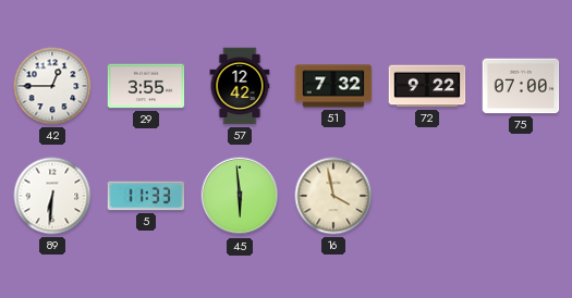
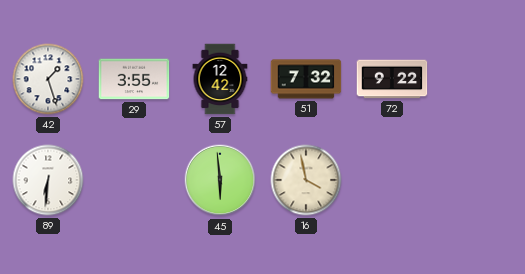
42: 12:45 -> 1:27 (48, 79)
75: 07:00 -> none (521, 86)
5: 11:33 -> none (146, 196)
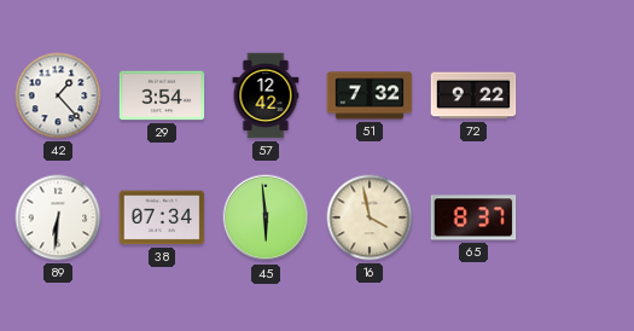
42: 1:27 -> 1:23 (58, 95)
29: 3:55 -> 3:54 (162, 95)
38: none -> 07:34 (162, 217)
65: none -> 8:37 (473, 217)
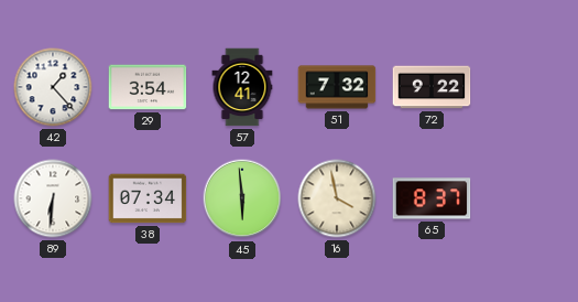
57: 12:42 -> 12:41 (242, 87)
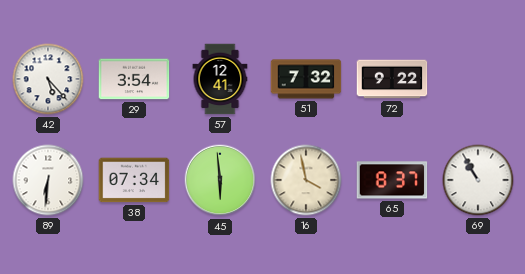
42: 1:23 -> 5:23 (48, 79)
69: none -> 10:55 (478, 180)
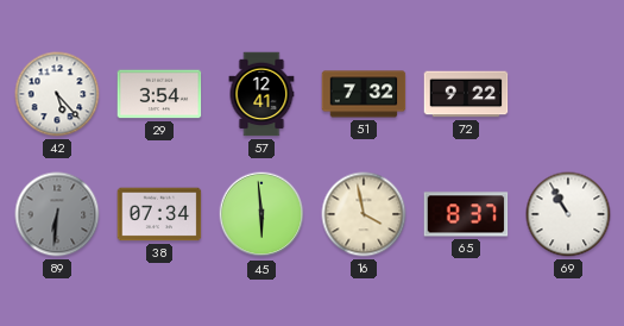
89 dial: white -> grey (57, 214)
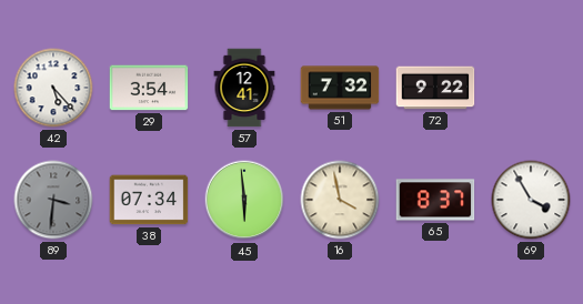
89: 6:31 -> 3:31 (53, 200)
69: 10:55 -> 3:55 (531, 200)
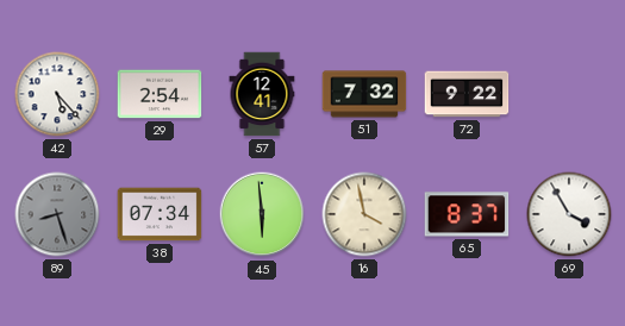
29: 3:54 -> 2:54 (160, 94)
89: 3:31 -> 8:27 (57, 214)
